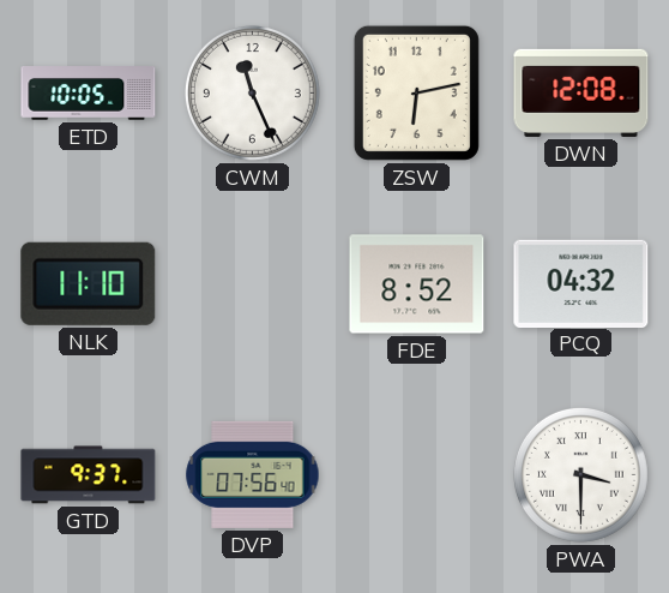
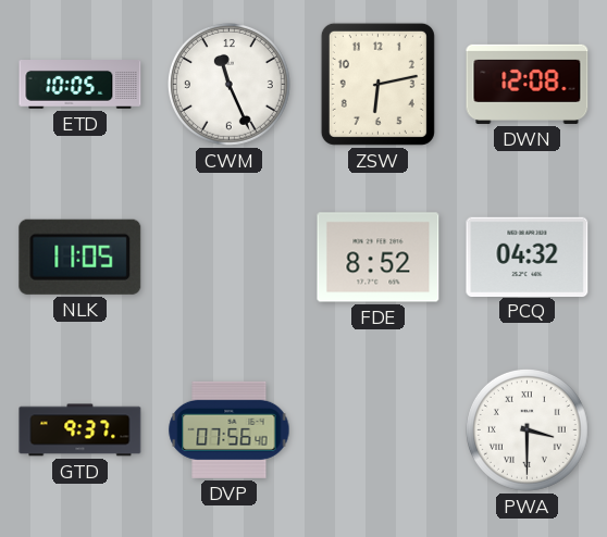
NLK: 11:10 -> 11:05 (80, 257)
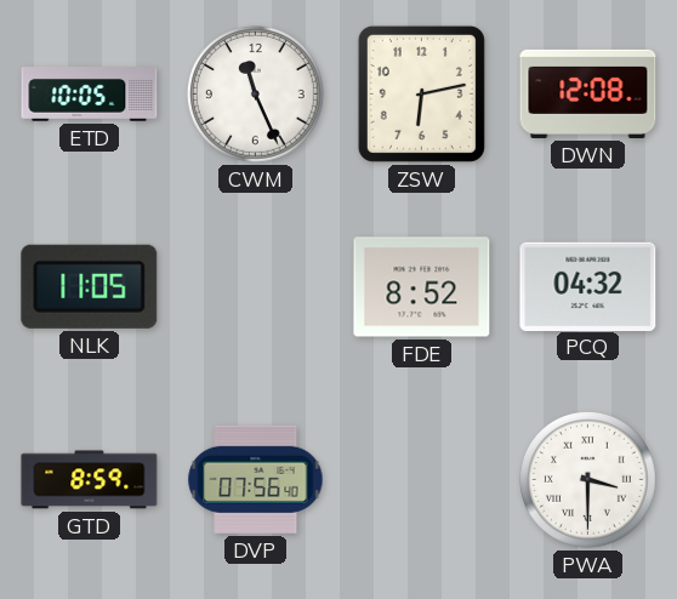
GTD: 9:37 -> 8:59 (90, 480)
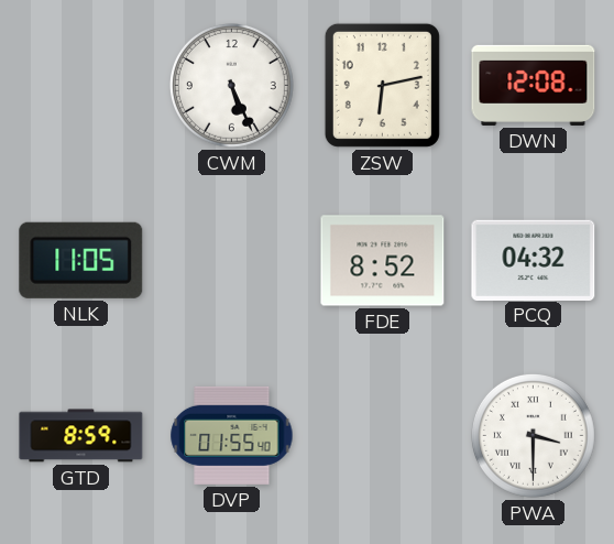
ETD: 10:05 -> none (90, 95)
CWM: 11:26 -> 5:26 (231, 85)
DVP: 07:56 -> 01:55 (232, 435)
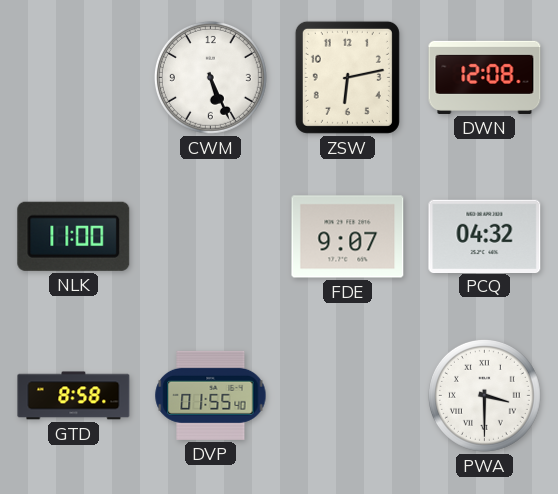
NLK: 11:05 -> 11:00 (74, 236)
FDE: 8:52 -> 9:07 (348, 237)
GTD: 8:59 -> 8:58 (74, 396)
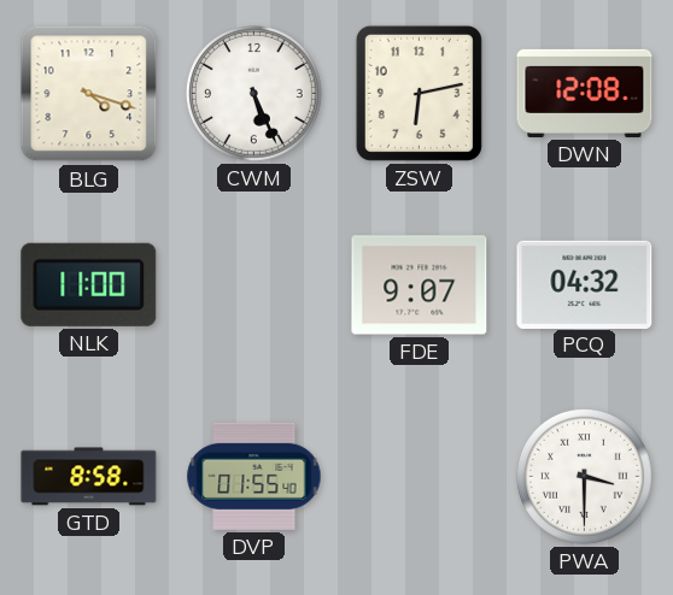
BLG: none -> 4:18 (89, 94)
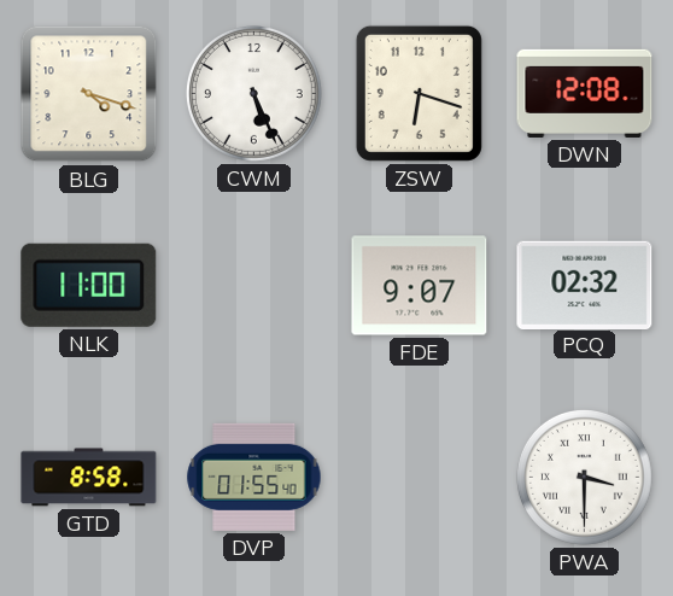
ZSW: 6:13 -> 6:18 (419, 93)
PCQ: 04:32 -> 02:32 (585, 285)
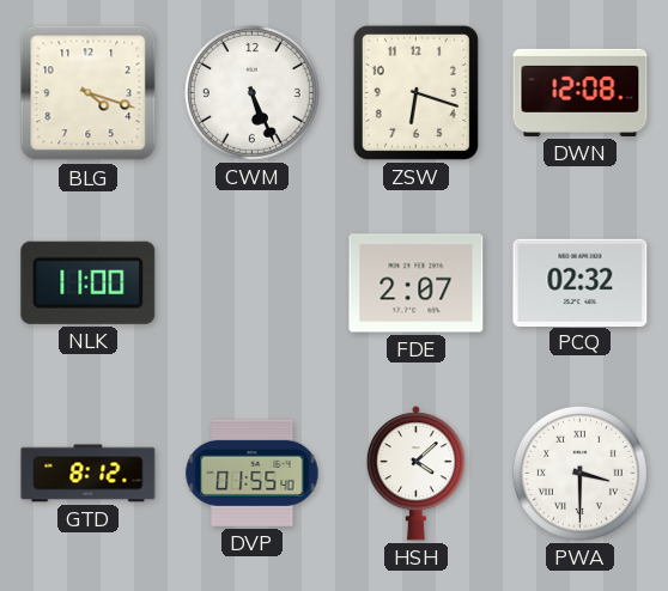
FDE: 9:07 -> 2:07 (417, 284)
GTD: 8:58 -> 8:12 (89, 474)
HSH: none -> 4:08 (415, 474)
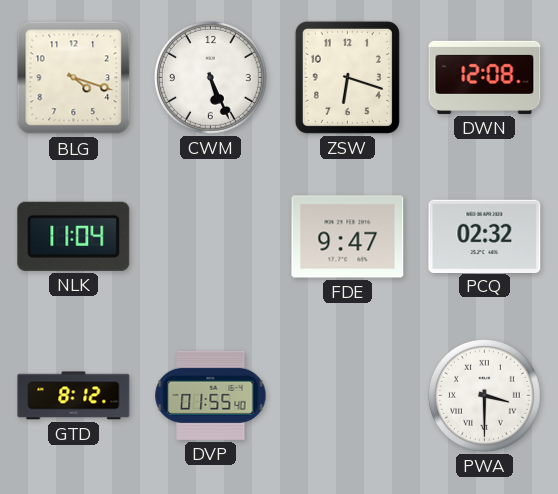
NLK: 11:00 -> 11:04 (74, 236)
FDE: 2:07 -> 9:47 (348, 237)
HSH: 4:08 -> none (415, 474)
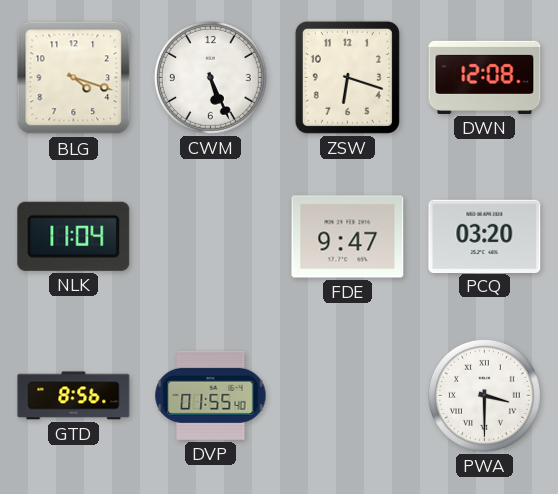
PCQ: 02:32 -> 03:20 (485, 236)
GTD: 8:12 -> 8:56 (74, 396)
